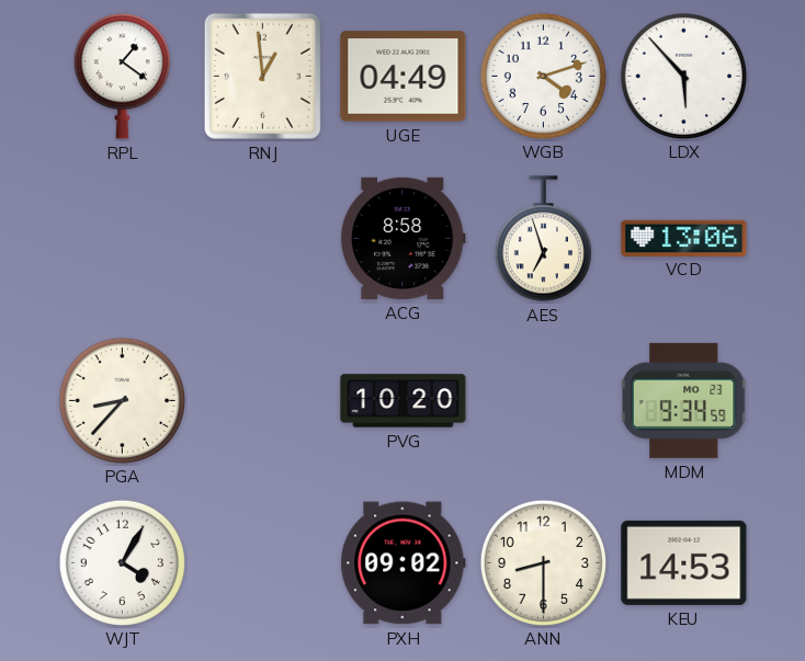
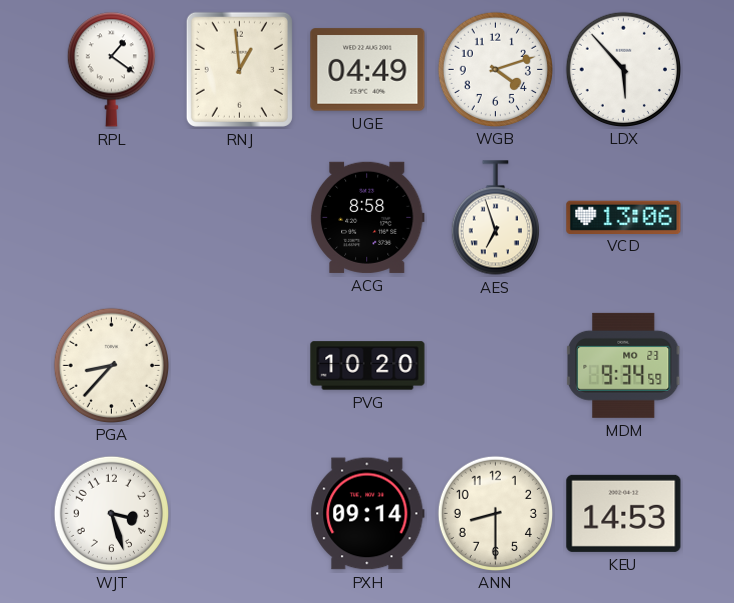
WJT: 4:05 -> 3:27 (111, 513)
PXH: 09:02 -> 09:14 (368, 514)
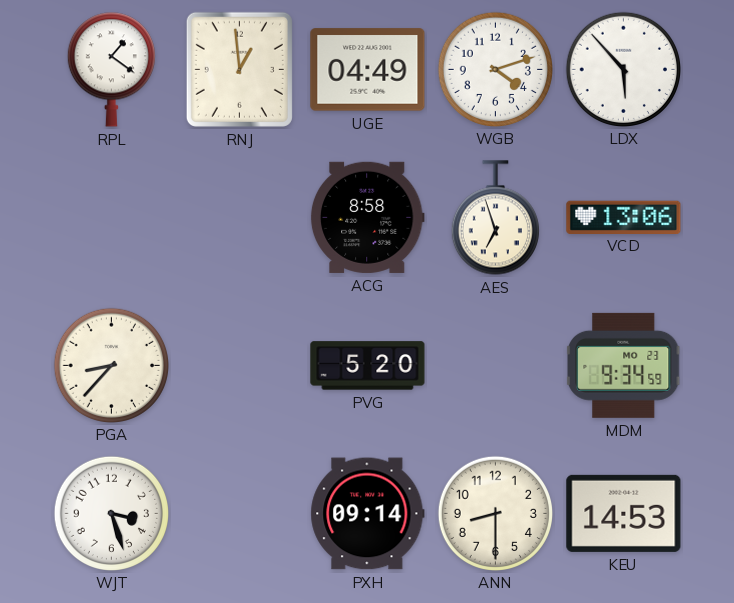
PVG: 10:20 -> 5:20 (368, 366)
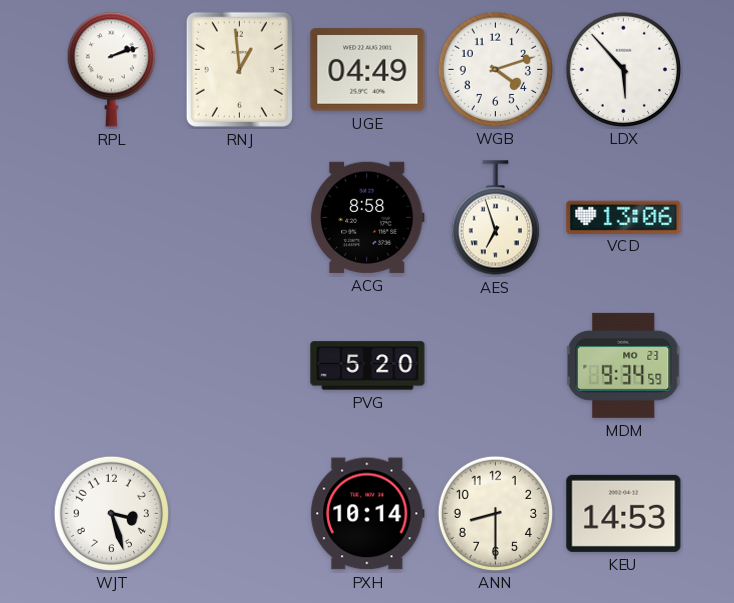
RPL: 1:21 -> 2:12 (111, 70)
PGA: 8:37 -> none (111, 365)
PXH: 09:14 -> 10:14 (368, 514)
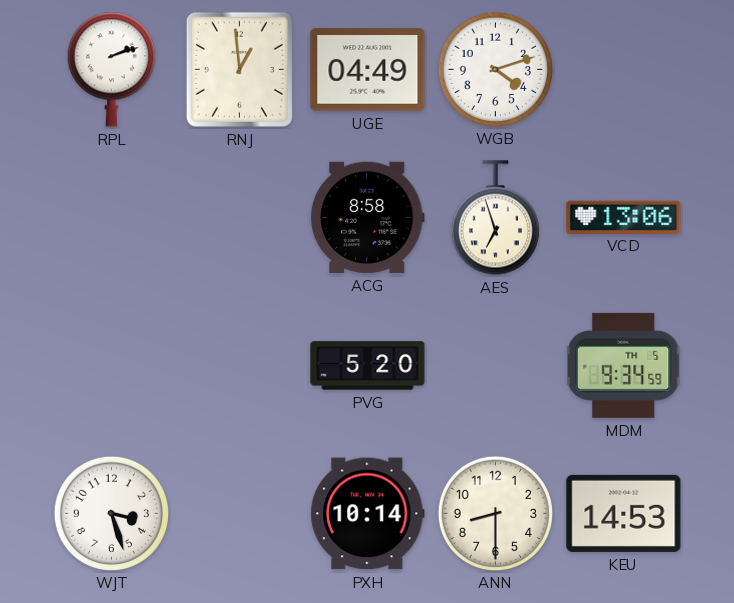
LDX: 5:53 -> none (623, 69)
MDM date: MO 23 -> TH 5 (625, 365)
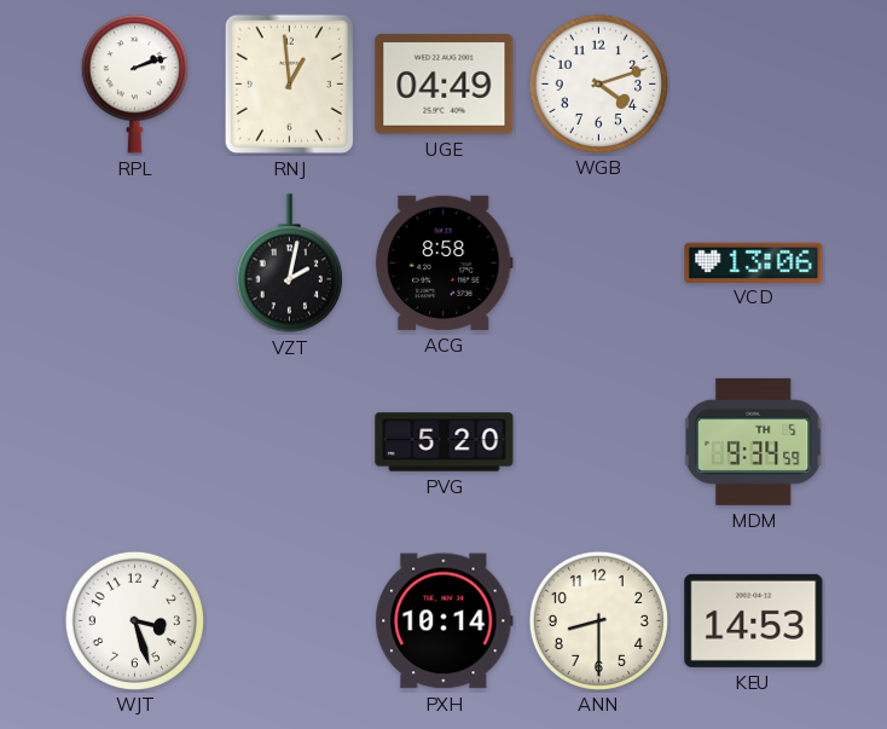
VZT: none -> 2:02 (289, 264)
AES: 6:57 -> none (495, 218)
